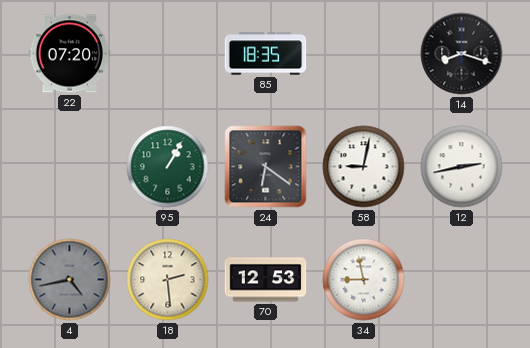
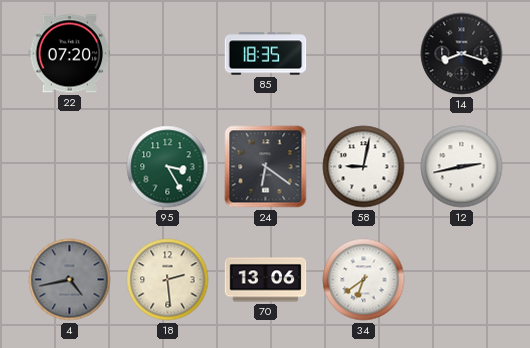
95: 1:05 -> 3:25 (168, 167)
70: 12:53 -> 13:06 (266, 280)
34: 8:58 -> 6:39 (364, 280)
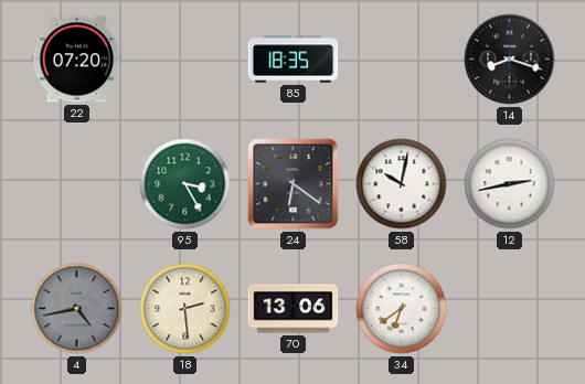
58: 9:02 -> 10:02 (402, 184)
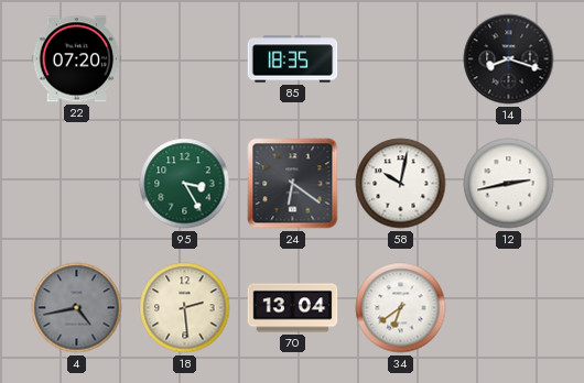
70: 13:06 -> 13:04 (293, 308)
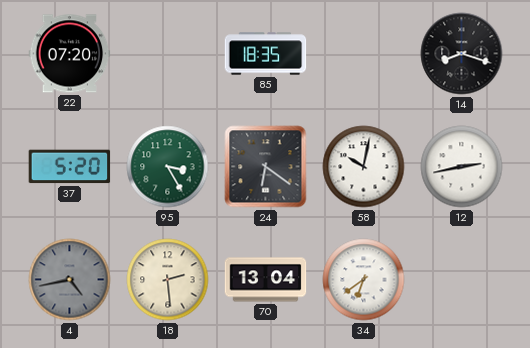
37: none -> 5:20 (70, 167)
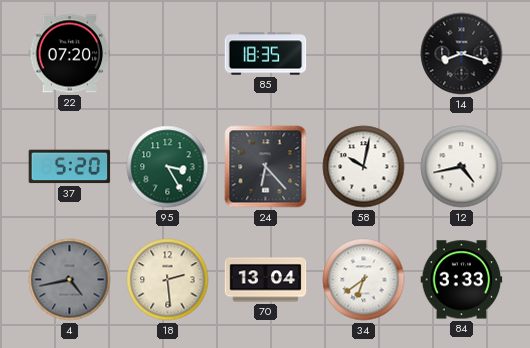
24: 6:21 -> 6:23 (266, 167)
12: 2:43 -> 4:43 (462, 167)
84: none -> 3:33 (462, 280)
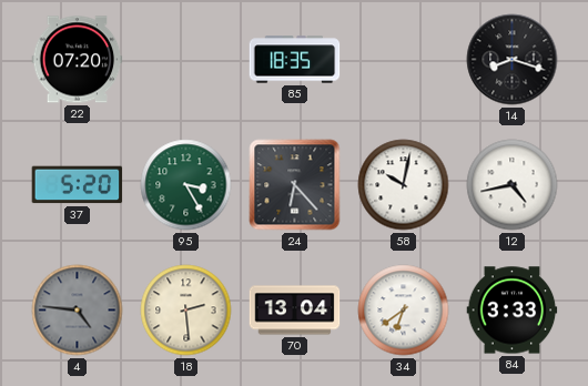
4: 4:43 -> 4:46 (78, 311)
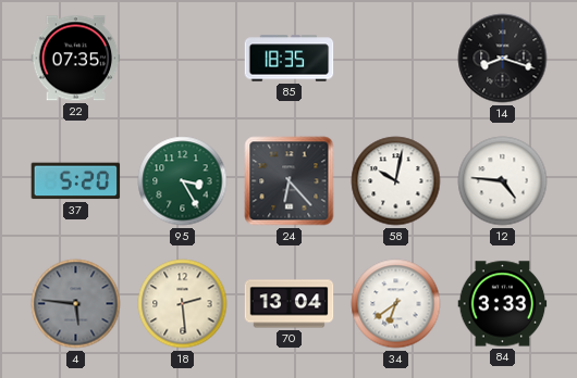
22: 07:20 -> 07:35 (76, 59)
12: 4:43 -> 4:46 (503, 181)
4: 4:46 -> 5:46 (76, 304)
